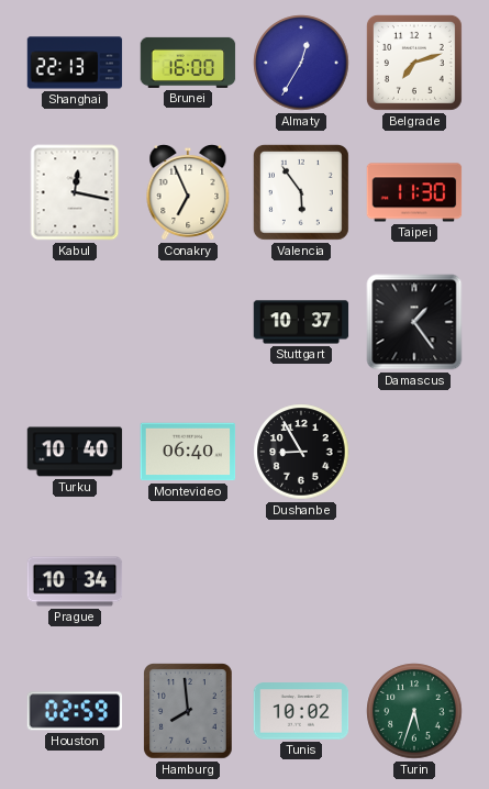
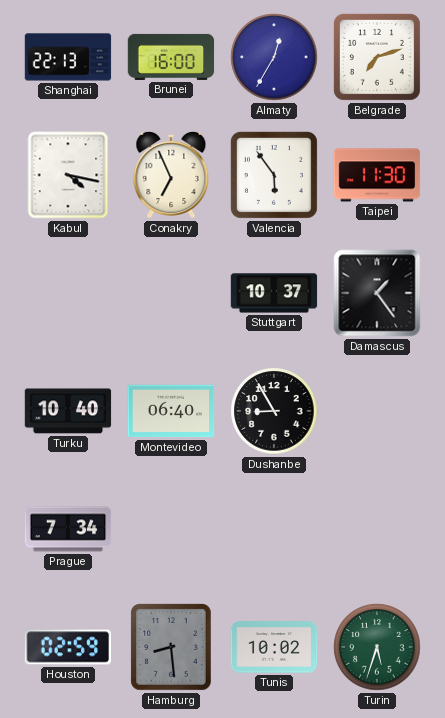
Kabul: 12:17 -> 4:17 (68, 175)
Prague: 10:34 -> 7:34 (68, 529)
Hamburg: 7:59 -> 8:29 (172, 647)
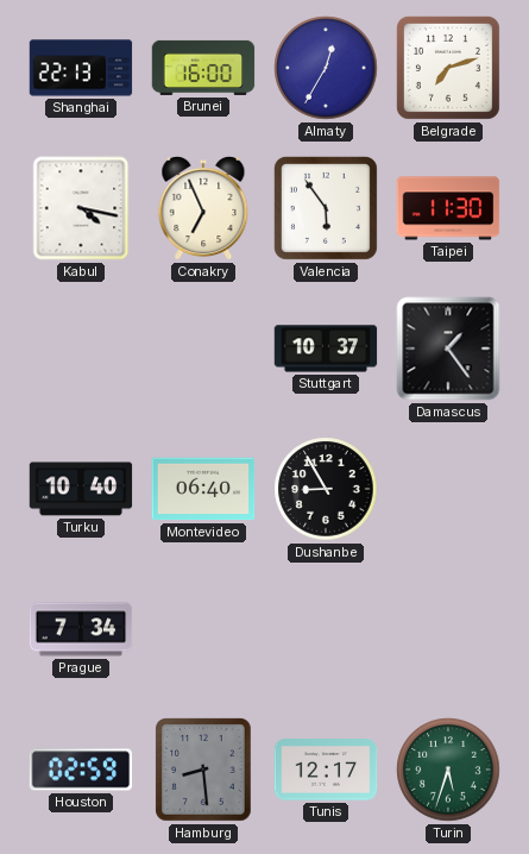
Tunis: 10:02 -> 12:17 (326, 770)
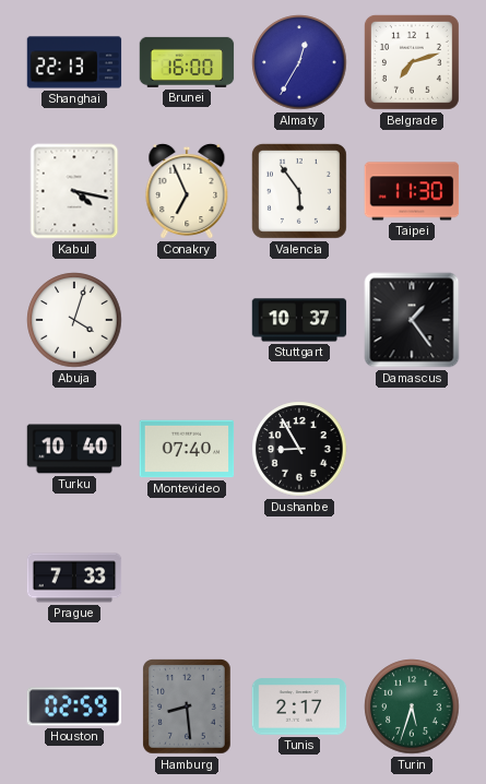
Abuja: none -> 4:03 (74, 320)
Montevideo: 06:40 -> 07:40 (187, 449)
Prague: 7:34 -> 7:33 (74, 578)
Tunis: 12:17 -> 2:17 (299, 706)
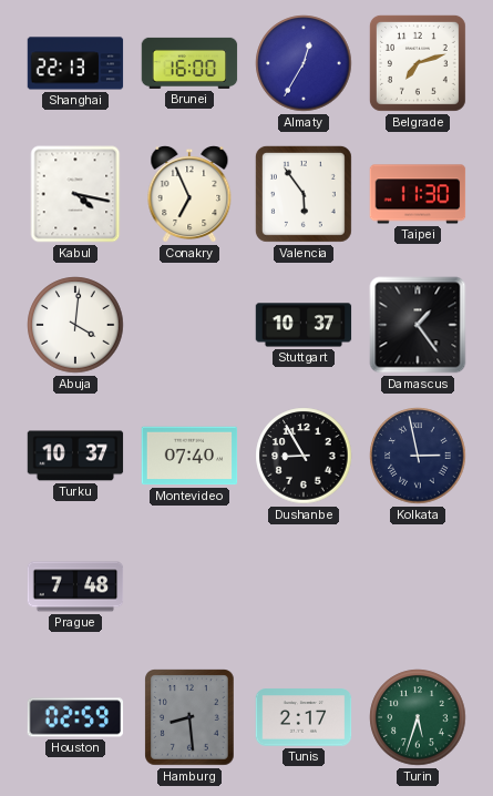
Abuja: 4:03 -> 4:01 (75, 325)
Turku: 10:40 -> 10:37 (75, 456)
Kolkata: none -> 2:58 (418, 456)
Prague: 7:33 -> 7:48 (75, 586)
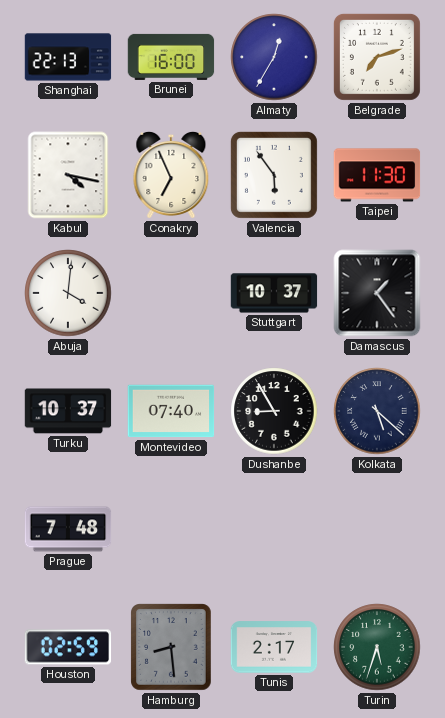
Kolkata: 2:58 -> 5:22 (377, 411)
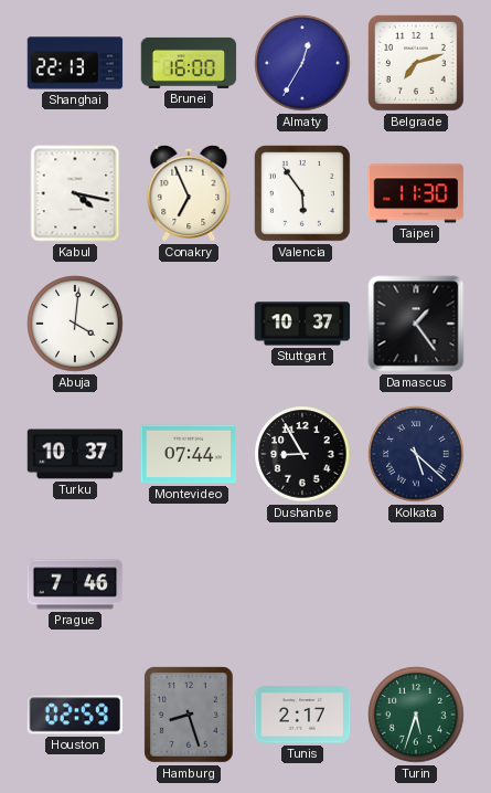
Montevideo: 07:40 -> 07:44 (189, 454)
Prague: 7:48 -> 7:46 (75, 584)
Hamburg: 8:29 -> 8:27 (190, 715)
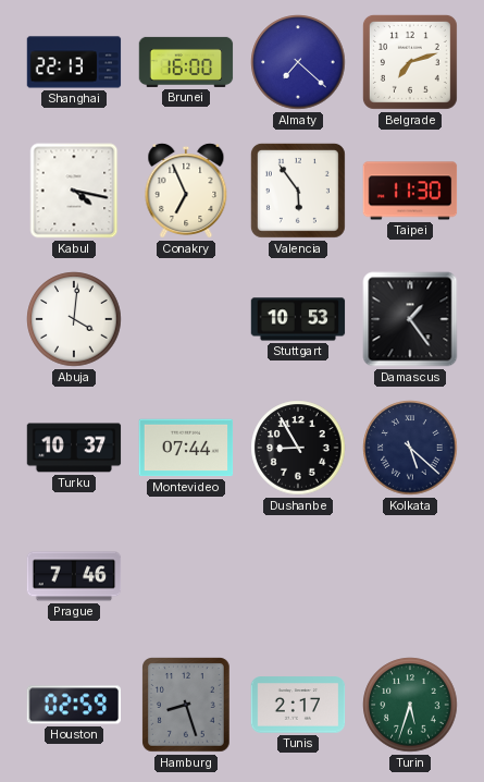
Almaty: 12:35 -> 7:22 (298, 62)
Stuttgart: 10:37 -> 10:53 (298, 319)
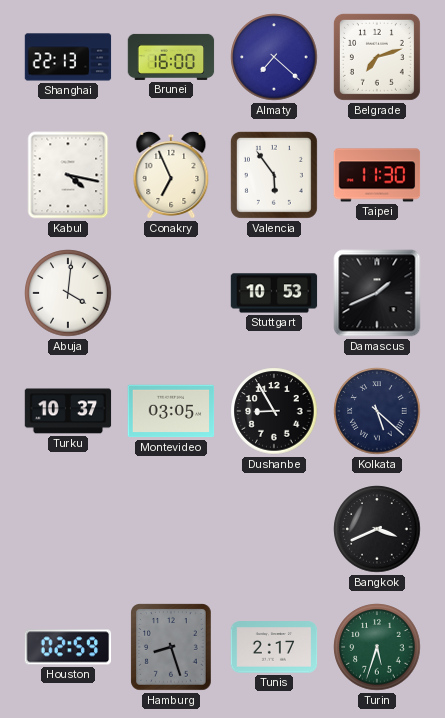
Damascus: 1:24 -> 1:41 (377, 293)
Montevideo: 07:44 -> 03:05 (171, 411)
Prague: 7:46 -> none (74, 576)
Bangkok: none -> 3:41 (377, 529)
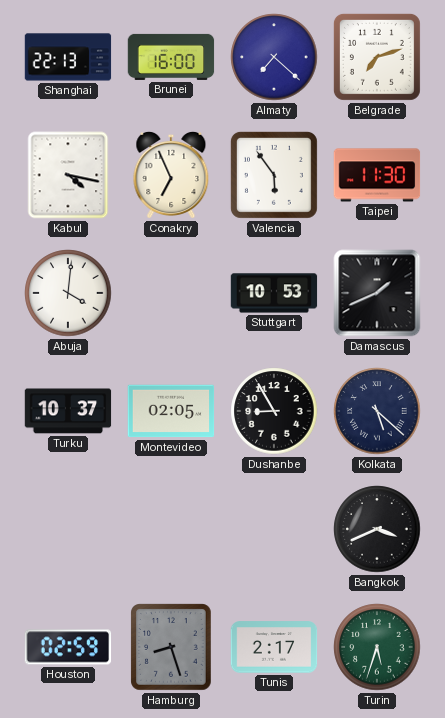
Montevideo: 03:05 -> 02:05 (171, 411)
